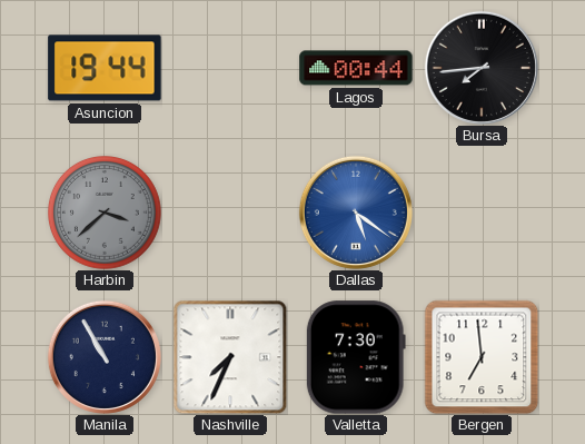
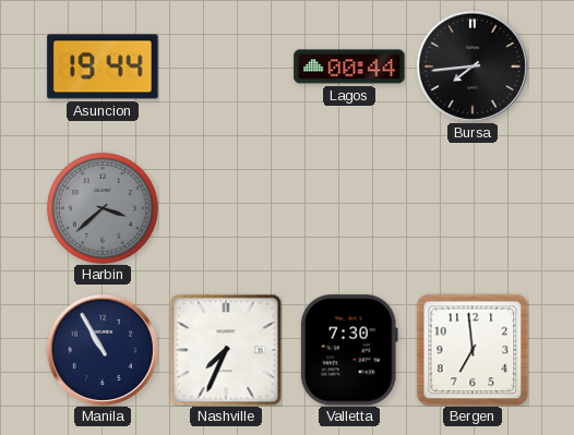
Dallas: 5:21 -> none (356, 213)
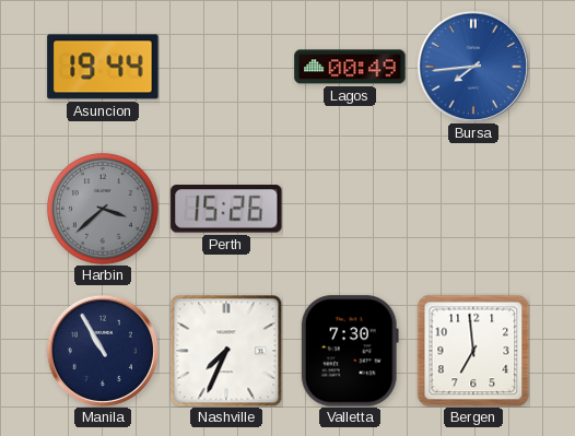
Lagos: 00:44 -> 00:49 (350, 67)
Bursa dial: black -> blue (473, 67)
Perth: none -> 15:26 (226, 209)
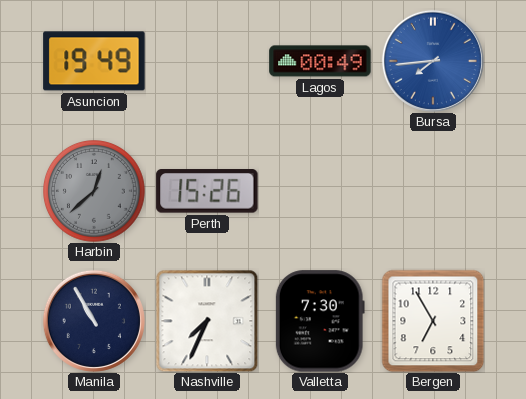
Asuncion: 19:44 -> 19:49 (94, 61)
Harbin: 3:38 -> 12:38 (95, 192)
Bergen: 6:59 -> 6:55 (433, 321)
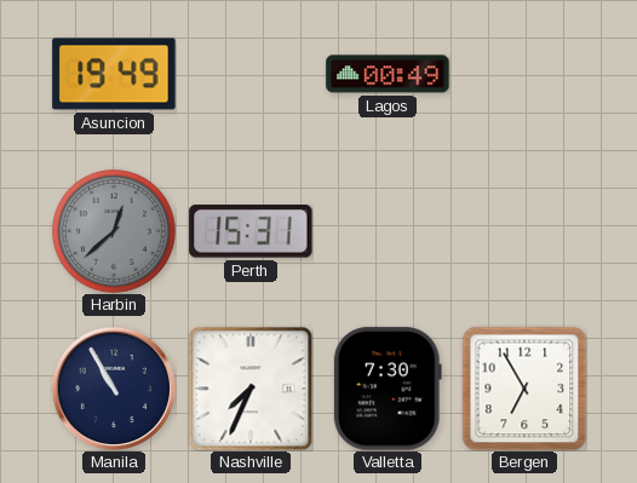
Bursa: 7:44 -> none (433, 61)
Perth: 15:26 -> 15:31 (251, 231)
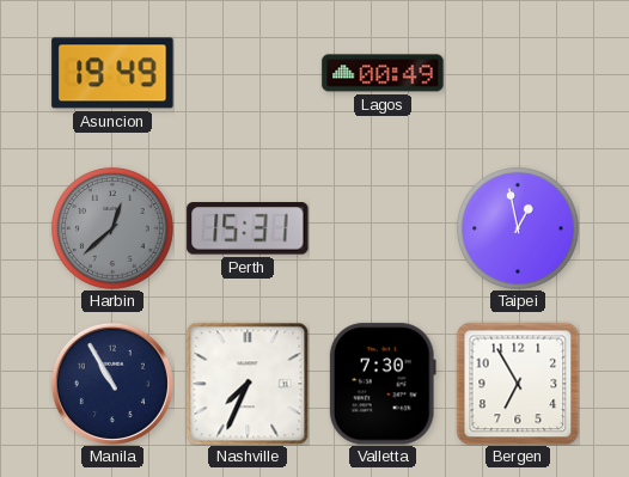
Taipei: none -> 12:58 (519, 230)
